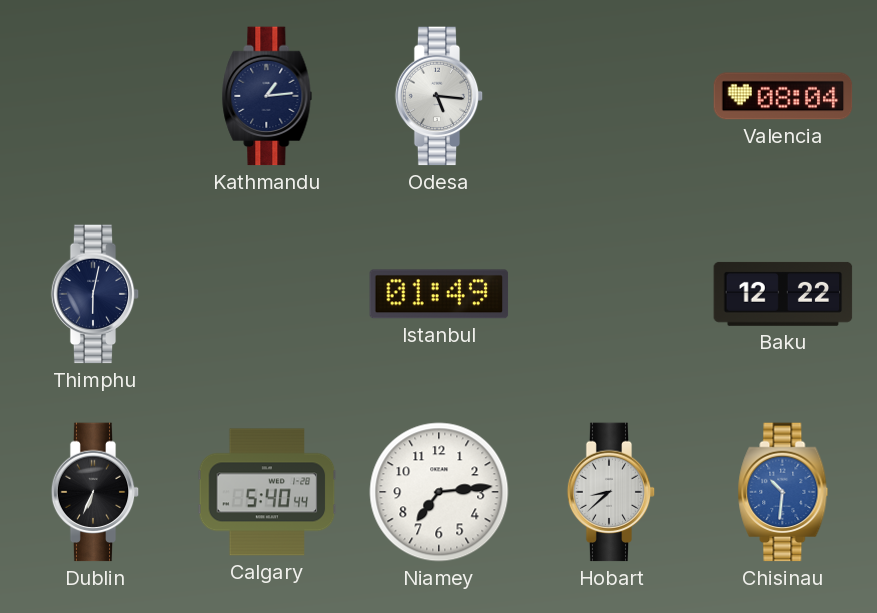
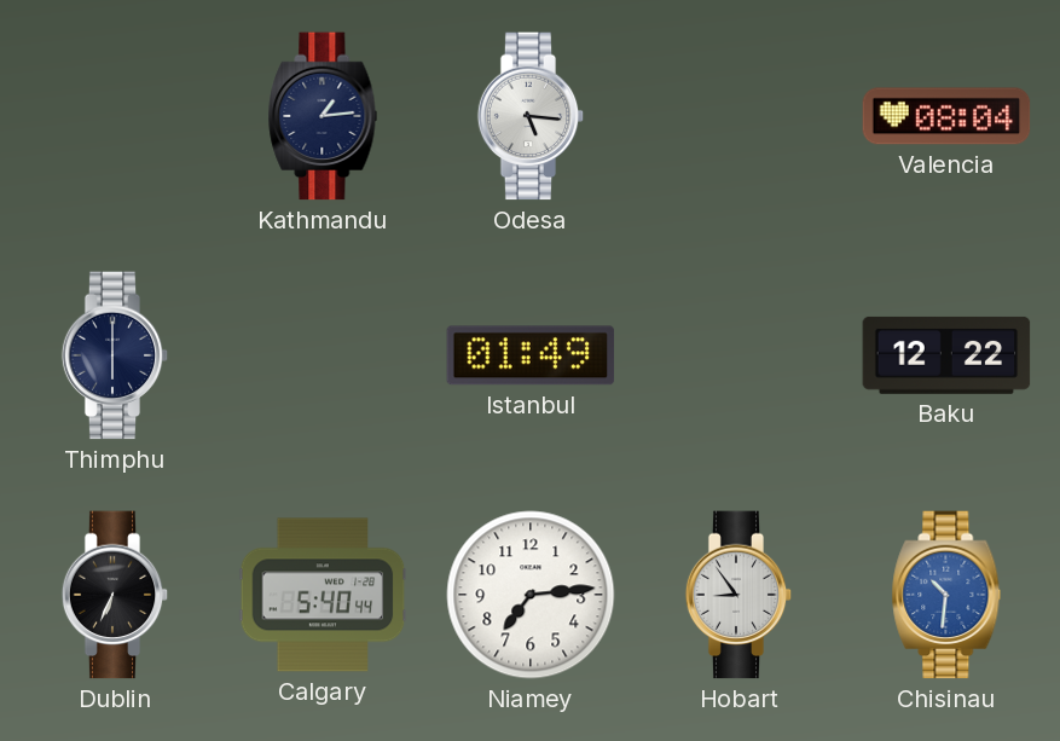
Thimphu: 6:02 -> 6:00 (115, 355)
Hobart: 8:38 -> 8:54 (738, 595)
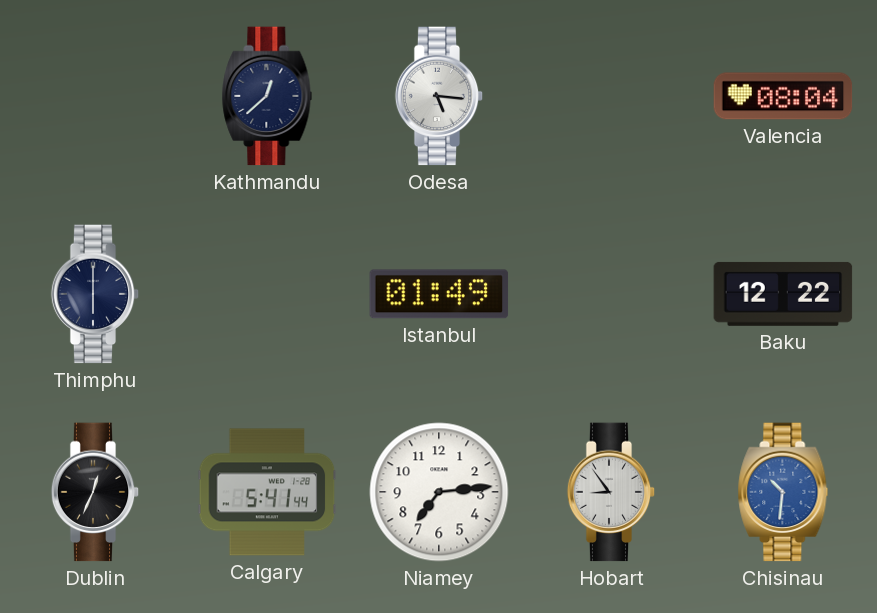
Kathmandu: 1:14 -> 12:38 (267, 96)
Dublin: 6:34 -> 12:34 (95, 492)
Calgary: 5:40 -> 5:41 (267, 492)
